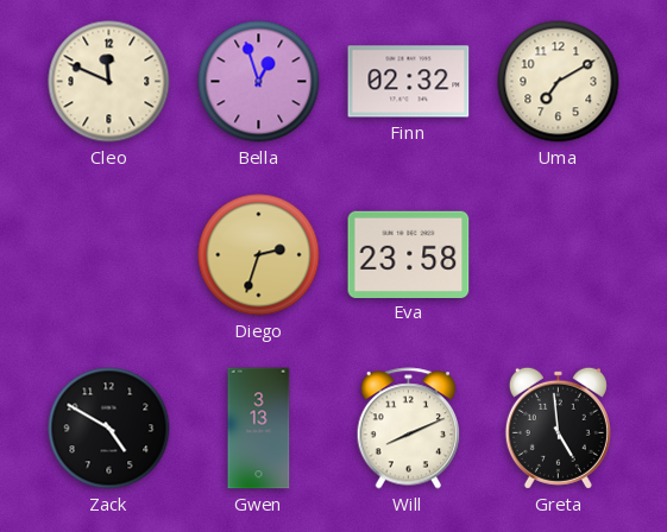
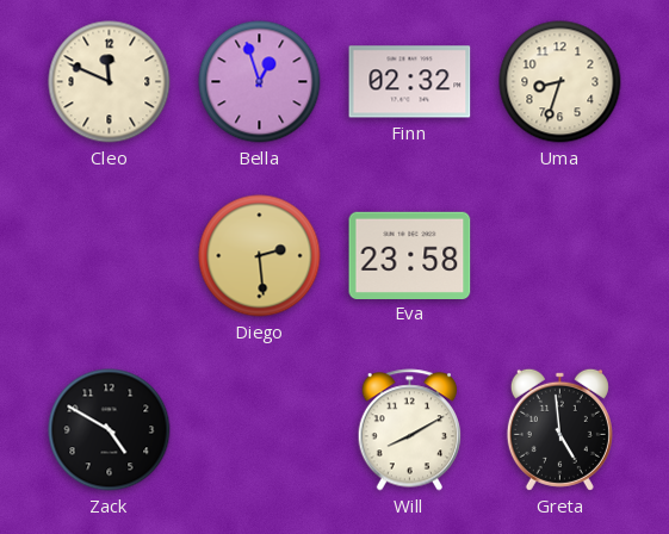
Uma: 7:10 -> 8:33 (560, 82)
Diego: 2:33 -> 2:29 (260, 256)
Gwen: 3:13 -> none (259, 429)
Will: 8:11 -> 8:10 (410, 430)
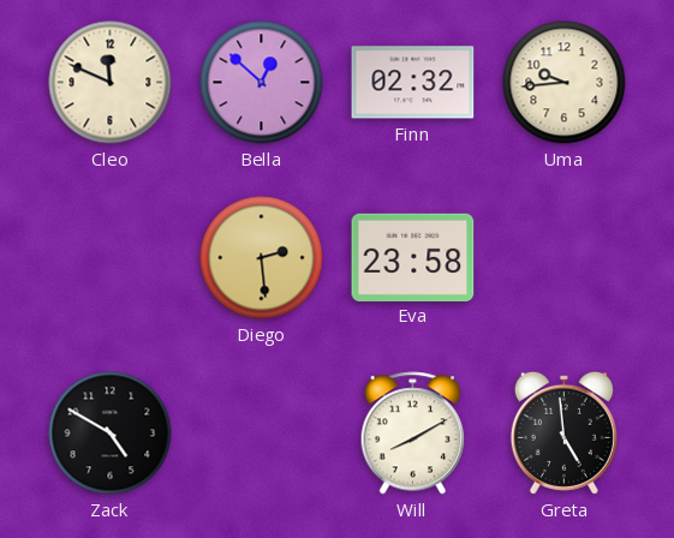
Bella: 12:57 -> 12:52 (262, 83)
Uma: 8:33 -> 9:44 (565, 83)
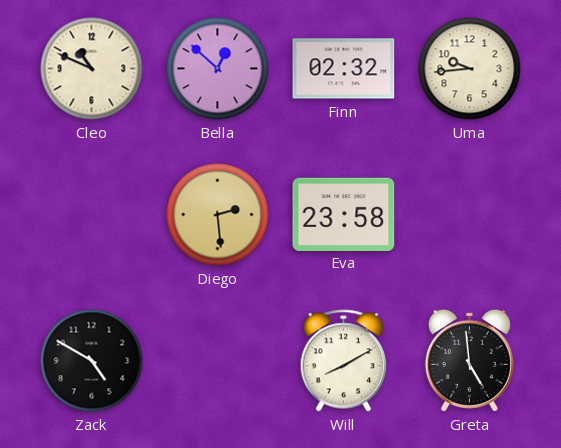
Cleo: 11:49 -> 10:49 (92, 69)
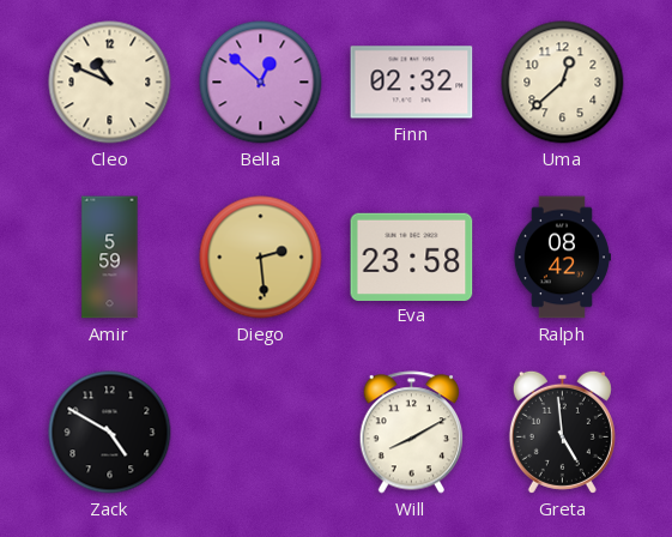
Uma: 9:44 -> 12:38 (563, 83)
Amir: none -> 5:59 (110, 258)
Ralph: none -> 08:42 (561, 258)
